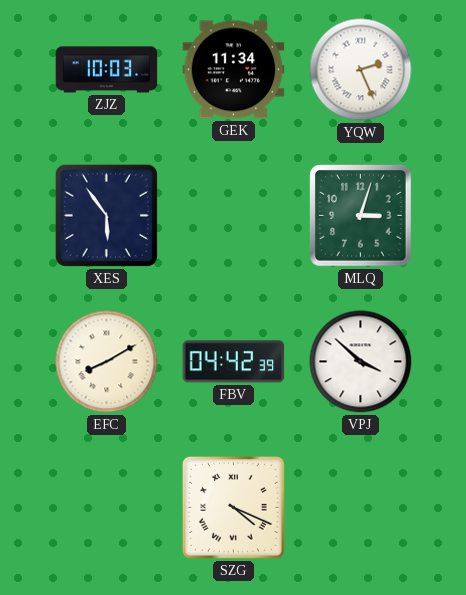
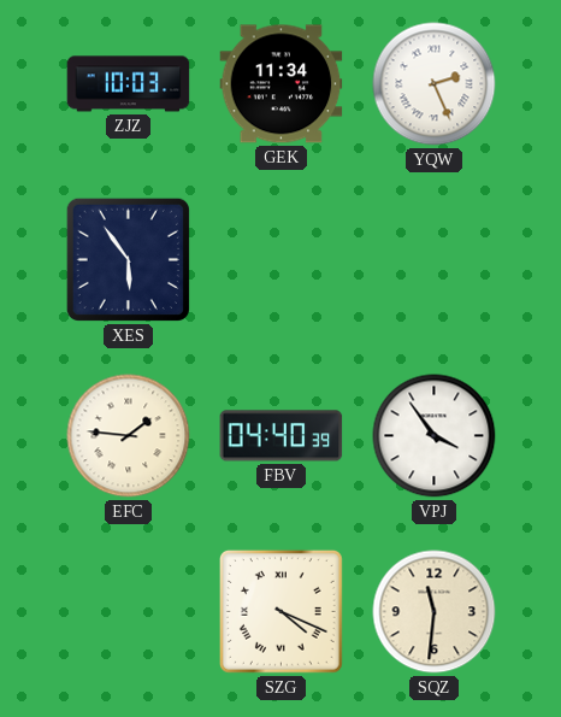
MLQ: 3:03 -> none (361, 216)
EFC: 8:10 -> 1:46 (129, 436)
FBV: 04:42 -> 04:40 (282, 436)
VPJ: 3:52 -> 3:54 (435, 436)
SQZ: none -> 11:31 (435, 612)
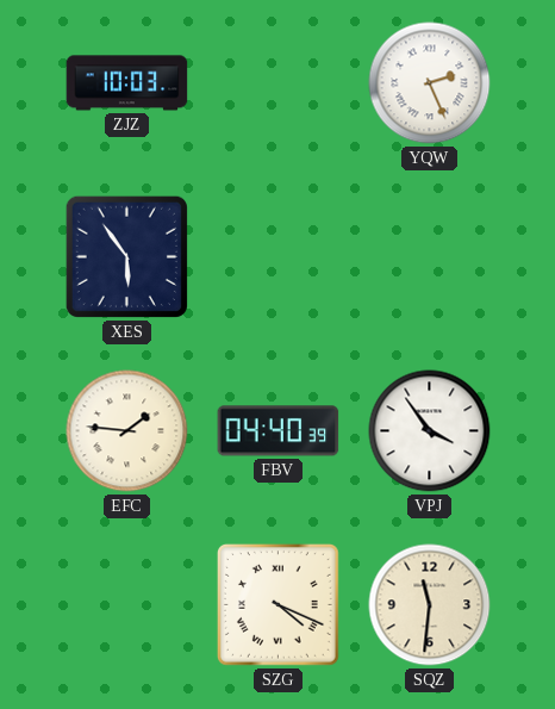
GEK: 11:34 -> none (282, 84)
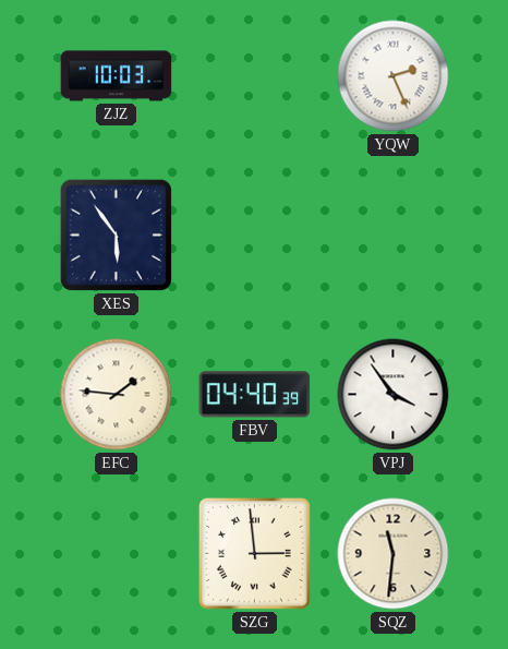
SZG: 4:19 -> 2:59 (254, 553)
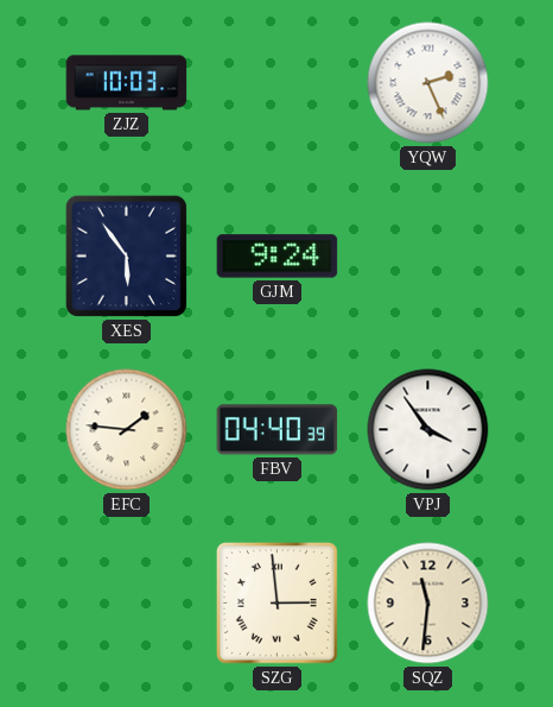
GJM: none -> 9:24 (278, 257)
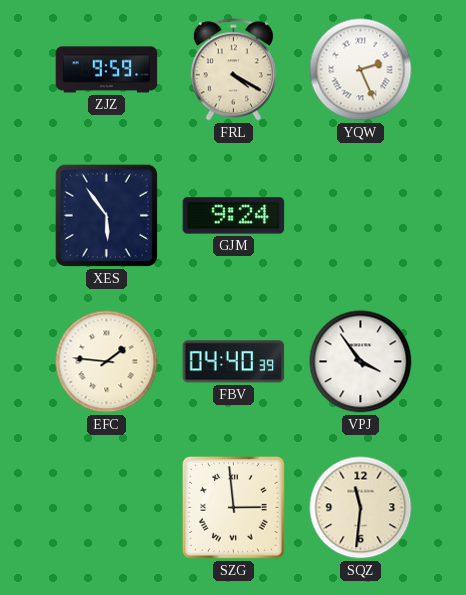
ZJZ: 10:03 -> 9:59 (107, 70)
FRL: none -> 4:20 (233, 70)
